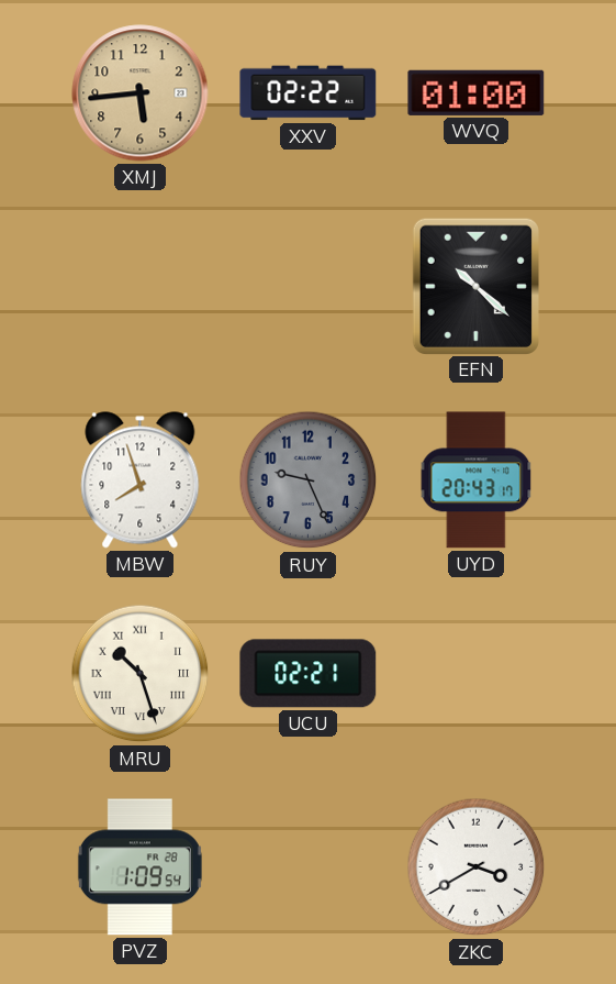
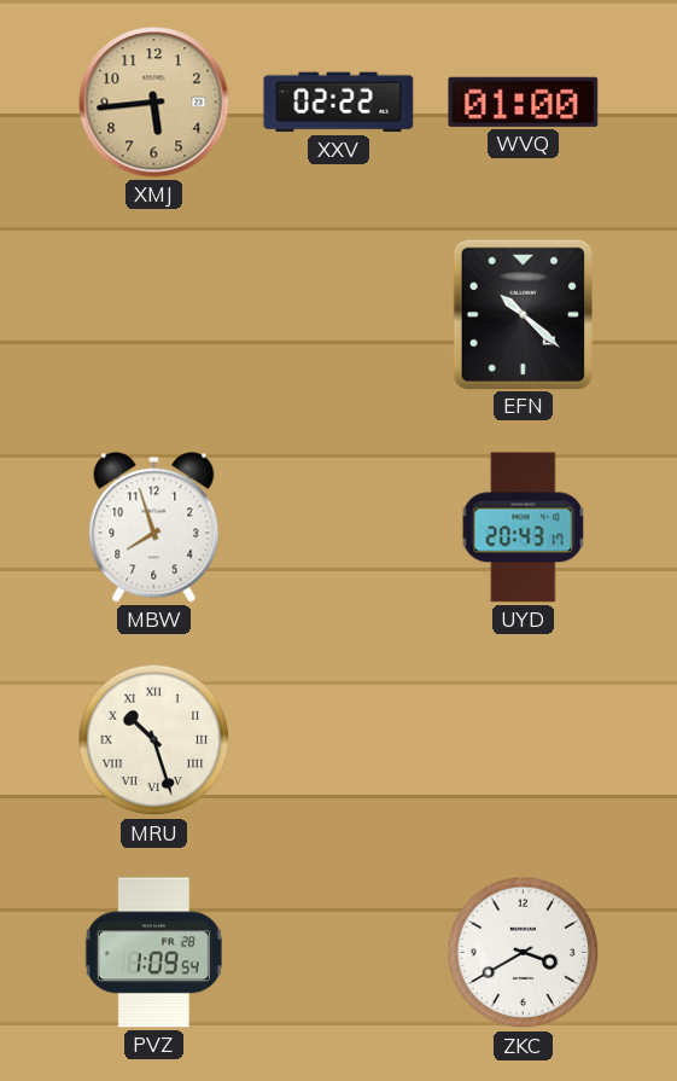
RUY: 9:26 -> none (309, 480)
UCU: 02:21 -> none (309, 674)
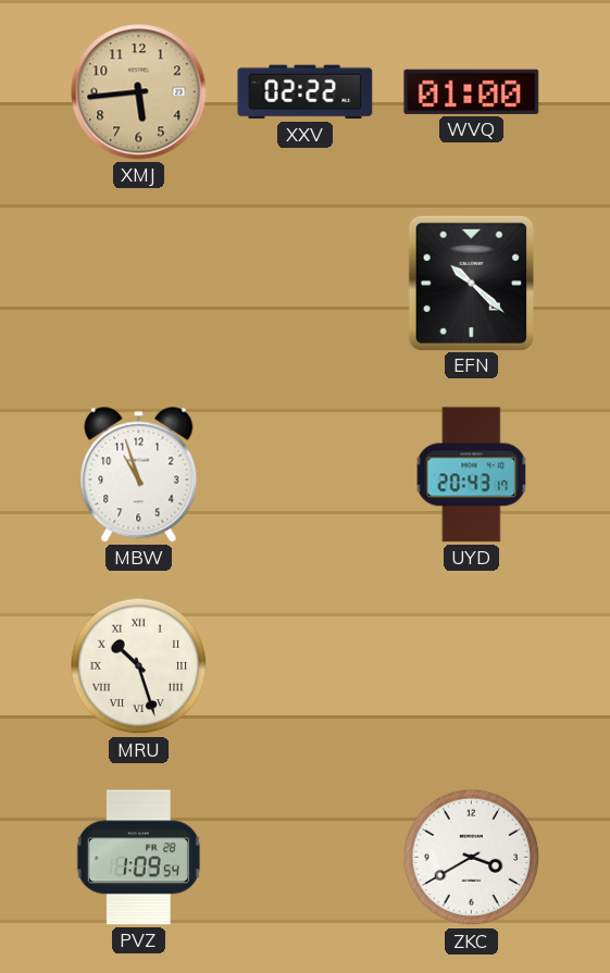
MBW: 7:57 -> 10:57 (139, 475)
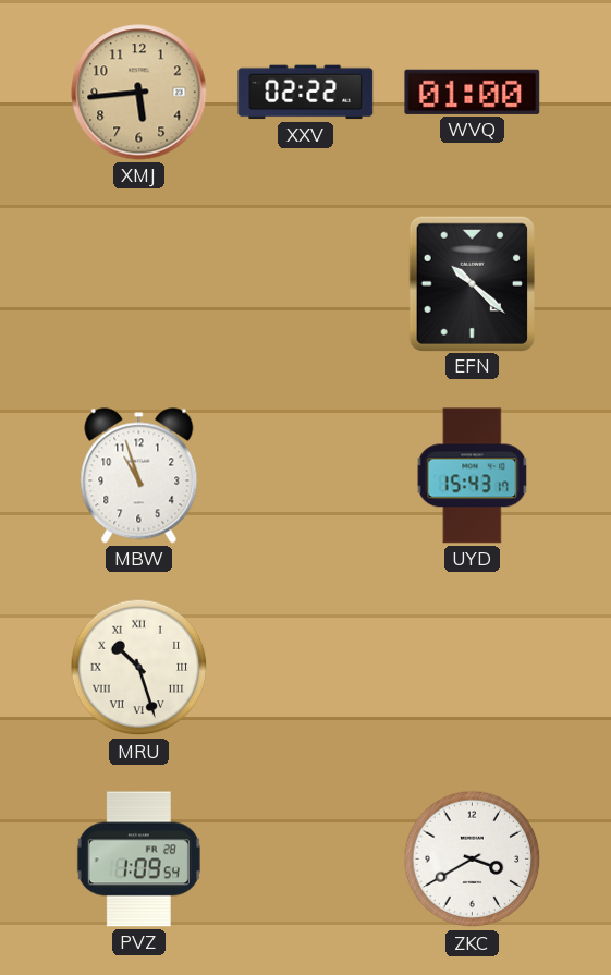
UYD: 20:43 -> 15:43 (473, 476)
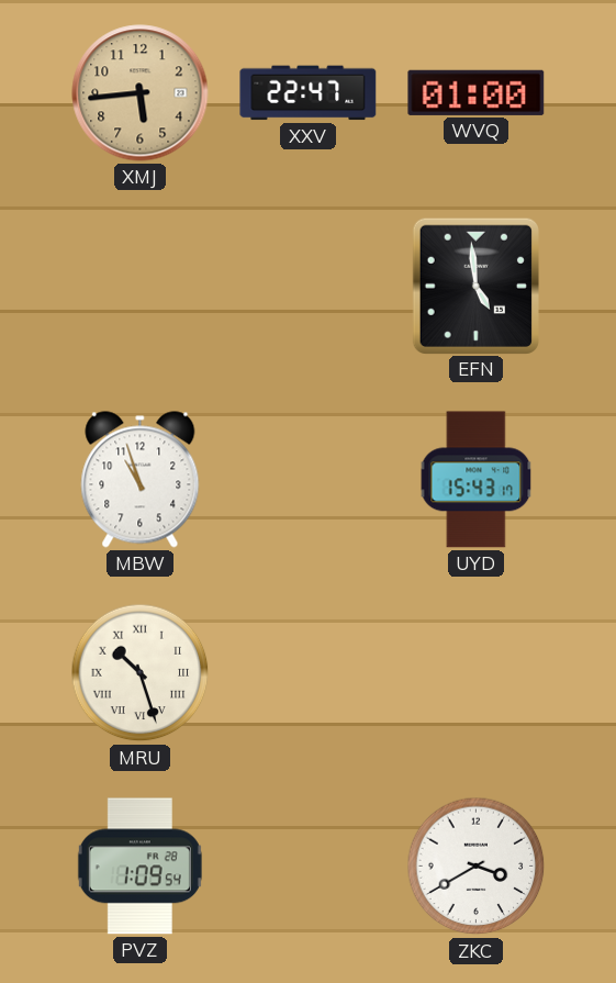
XXV: 02:22 -> 22:47 (309, 93)
EFN: 10:22 -> 4:59 (475, 286)
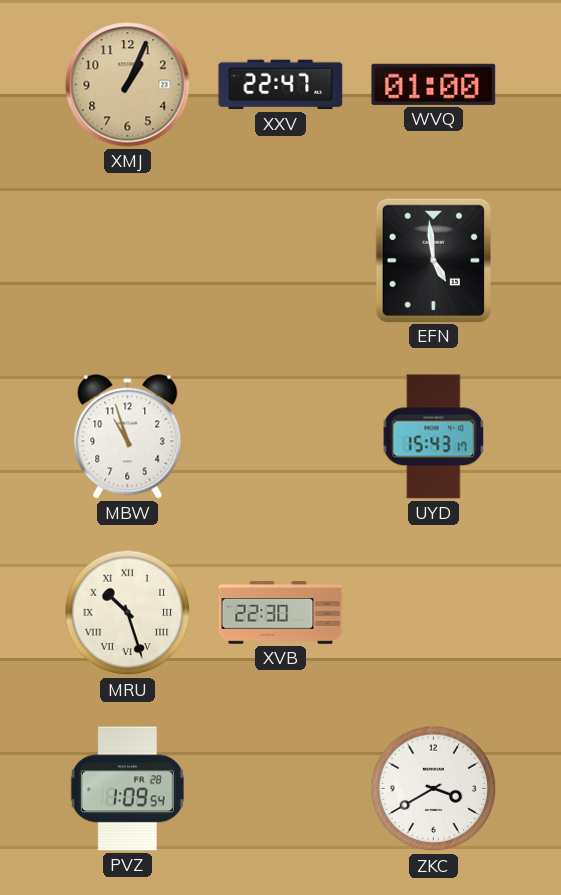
XMJ: 5:44 -> 1:04 (128, 85)
XVB: none -> 22:30 (281, 613)
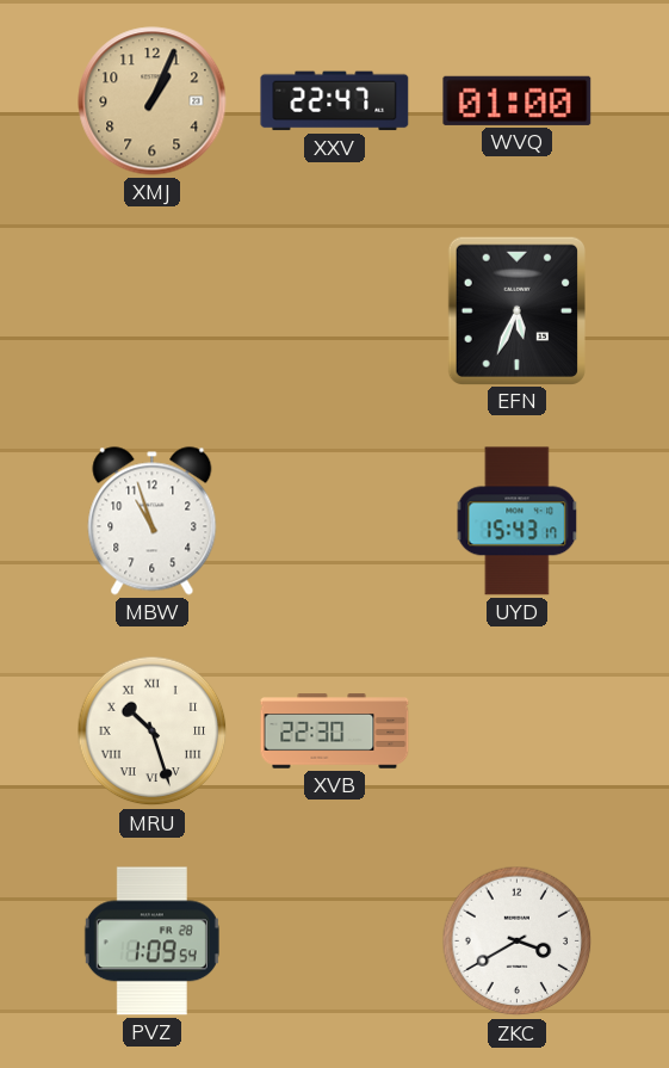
EFN: 4:59 -> 5:34 (516, 310)
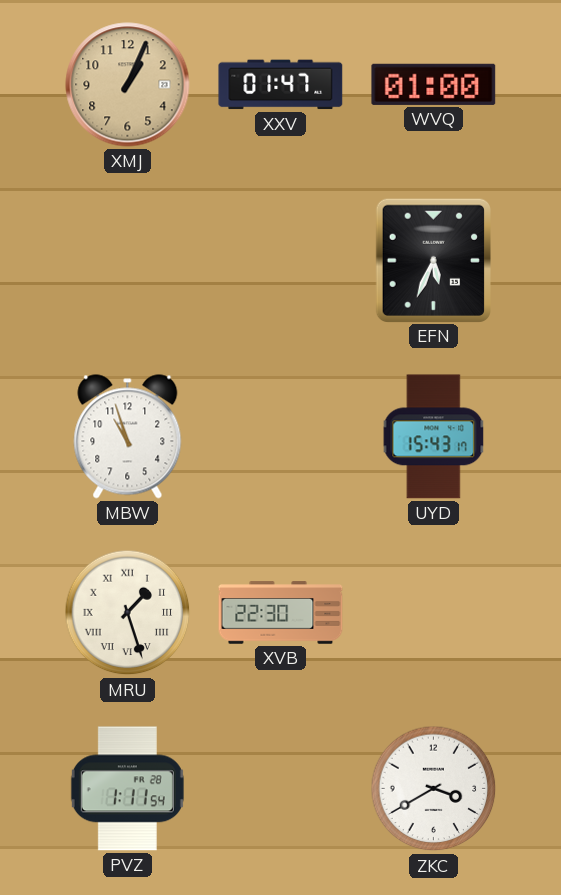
XXV: 22:47 -> 01:47 (281, 85)
MRU: 10:27 -> 1:27 (128, 613)
PVZ: 1:09 -> 1:11 (127, 789)
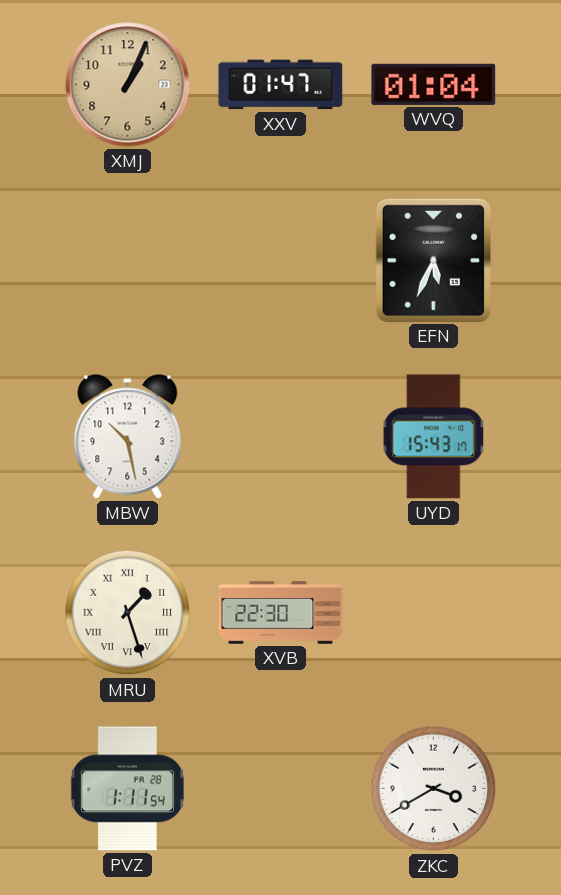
WVQ: 01:00 -> 01:04 (434, 84)
MBW: 10:57 -> 10:28 (128, 437)
